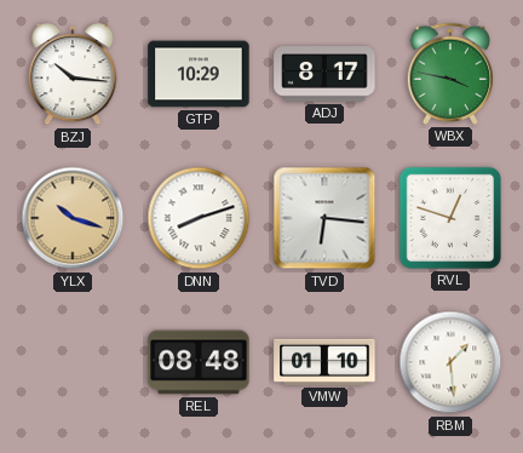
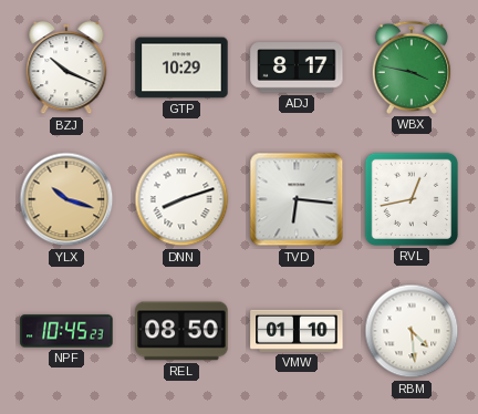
BZJ: 10:16 -> 10:19 (66, 68)
RVL: 12:48 -> 12:43 (412, 199)
NPF: none -> 10:45 (66, 331)
REL: 08:48 -> 08:50 (181, 331)
RBM: 1:29 -> 4:29 (412, 331)
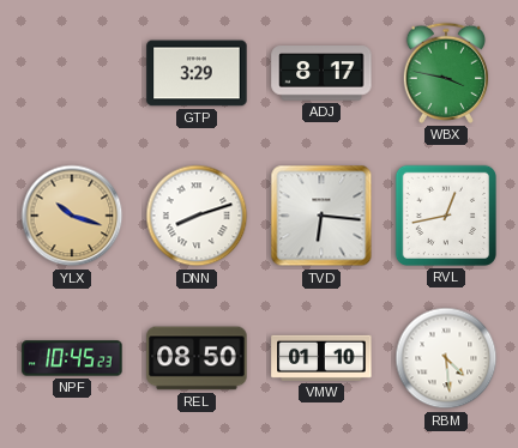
BZJ: 10:19 -> none (66, 68)
GTP: 10:29 -> 3:29 (197, 73)
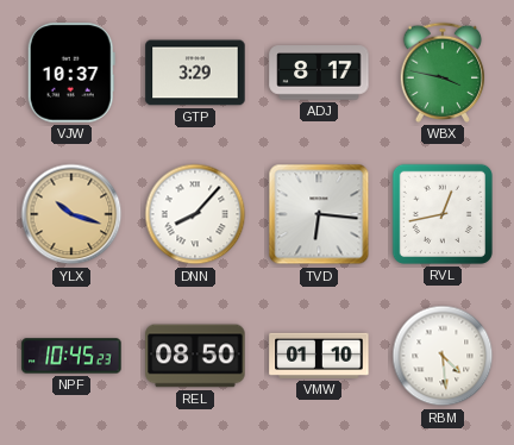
VJW: none -> 10:37 (71, 73)
DNN: 8:12 -> 8:07 (195, 214)
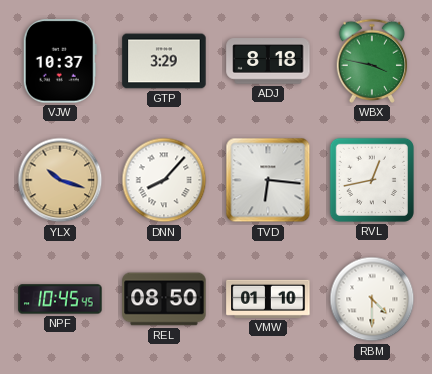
ADJ: 8:17 -> 8:18 (268, 61)
NPF: 10:45:23 -> 10:45:45 (60, 299)
RBM: 4:29 -> 4:30 (372, 299)
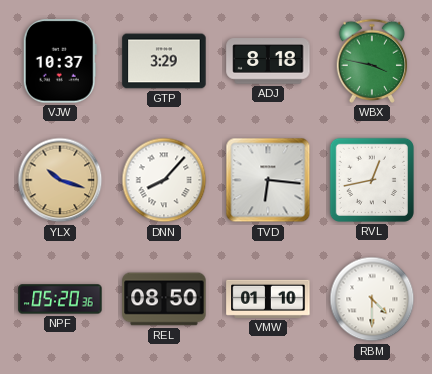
NPF: 10:45 -> 05:20 (60, 299)
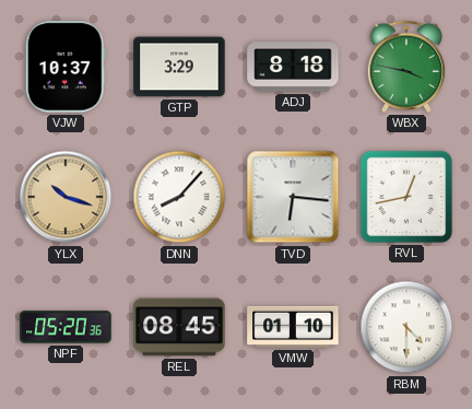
REL: 08:50 -> 08:45 (179, 327)
